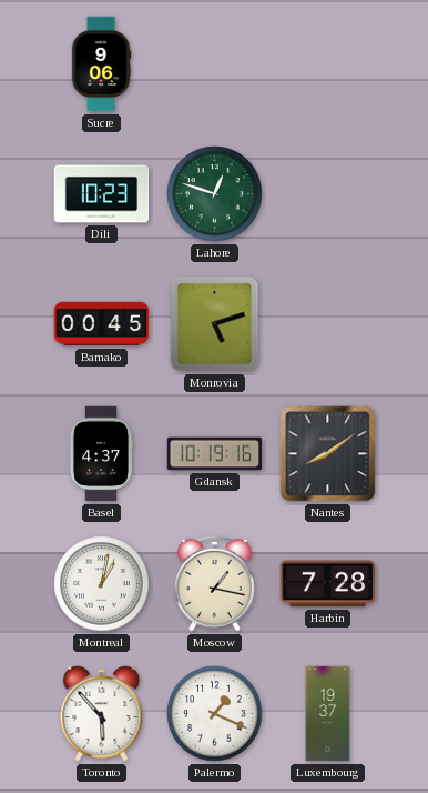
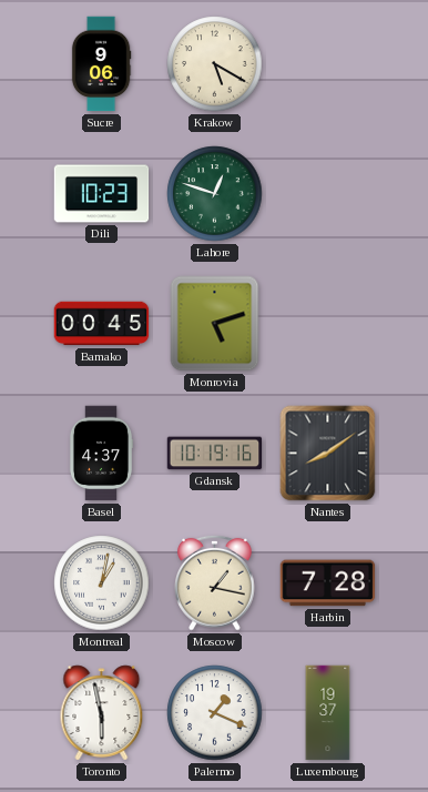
Krakow: none -> 5:20 (215, 64)
Toronto: 5:53 -> 5:58 (102, 713)
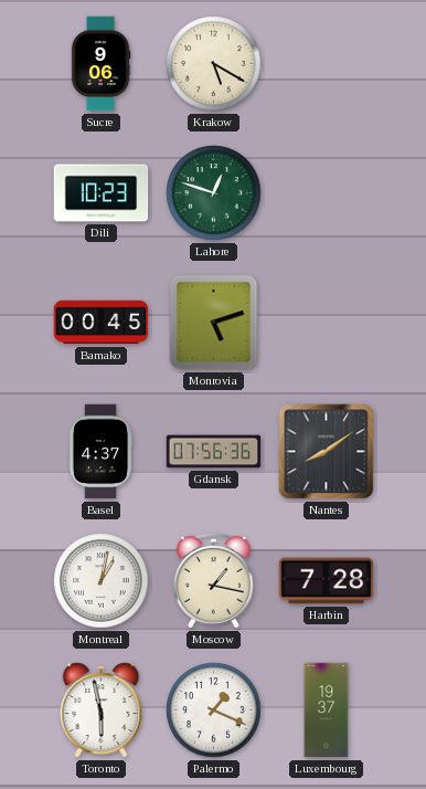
Gdansk: 10:19 -> 07:56 (214, 452)
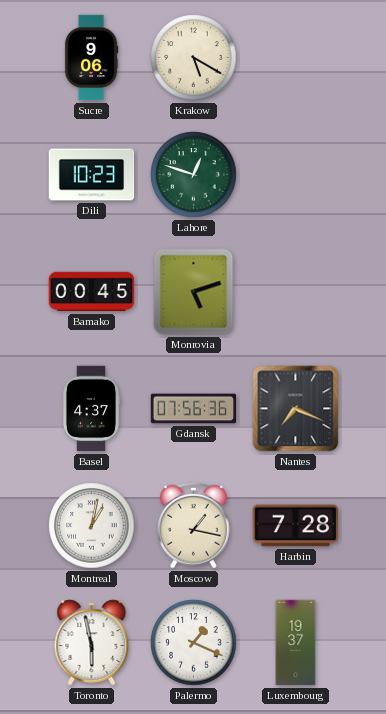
Nantes: 8:09 -> 7:19 (296, 409)
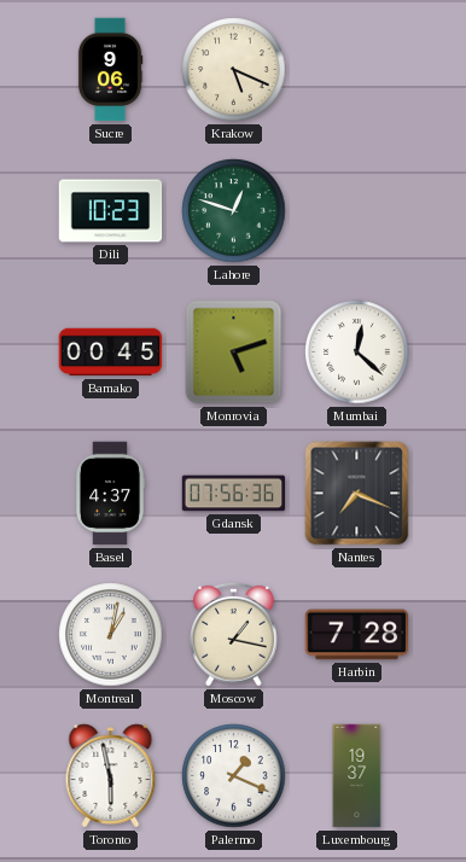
Krakow: 5:20 -> 5:19 (234, 70)
Mumbai: none -> 12:22 (357, 353)
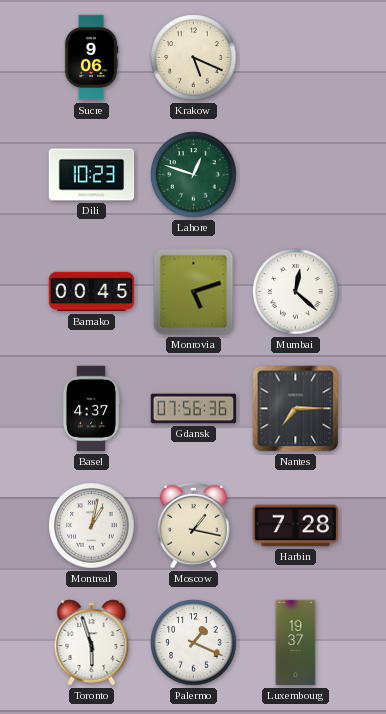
Nantes: 7:19 -> 7:15 (296, 409)
Toronto: 5:58 -> 5:57 (92, 643)
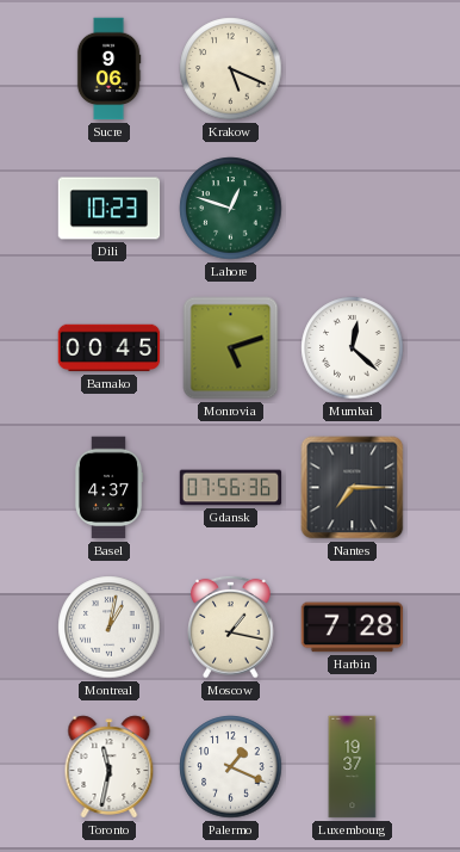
Toronto: 5:57 -> 11:32 (110, 767)
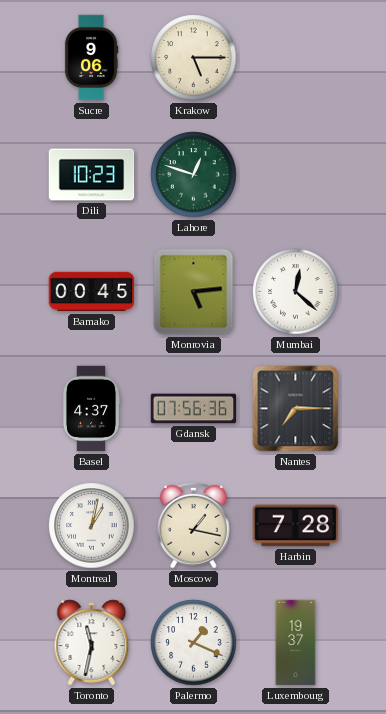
Krakow: 5:19 -> 5:15 (194, 58)
Monrovia: 5:12 -> 5:14 (194, 292)
